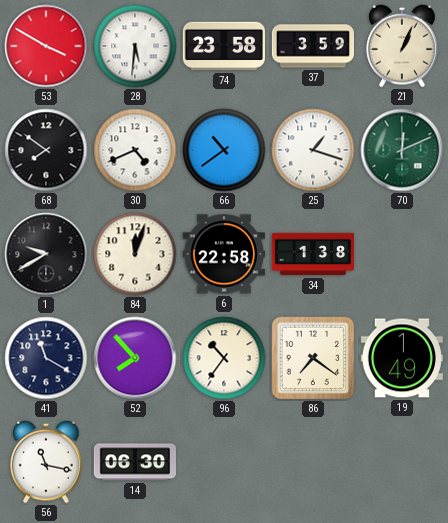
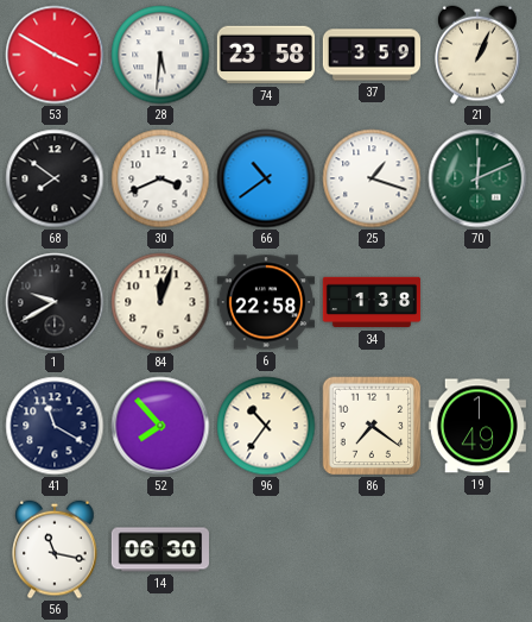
30: 4:41 -> 3:41 (160, 178)
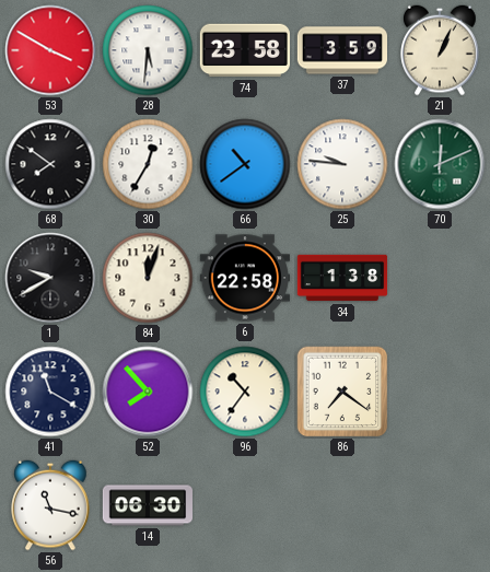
30: 3:41 -> 12:35 (148, 164)
25: 1:18 -> 9:46 (342, 164)
19: 1:49 -> none (477, 426)
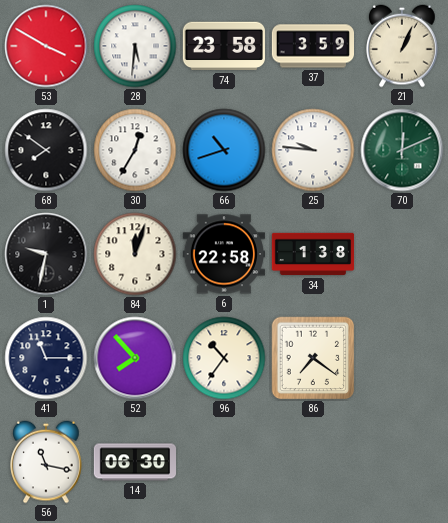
66: 10:39 -> 10:42 (224, 150)
1: 9:40 -> 9:32 (46, 254)
41: 11:20 -> 11:15 (46, 358)
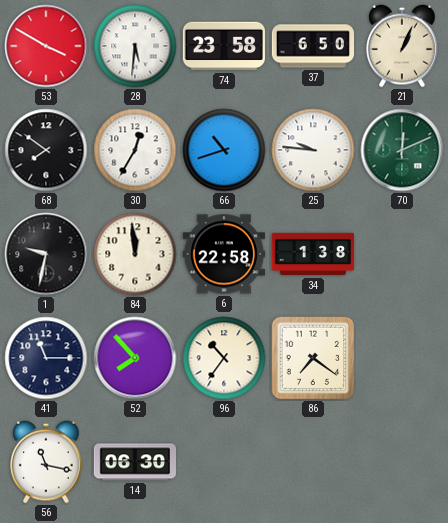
37: 3:59 -> 6:50 (312, 46)
84: 12:03 -> 11:59 (135, 254)
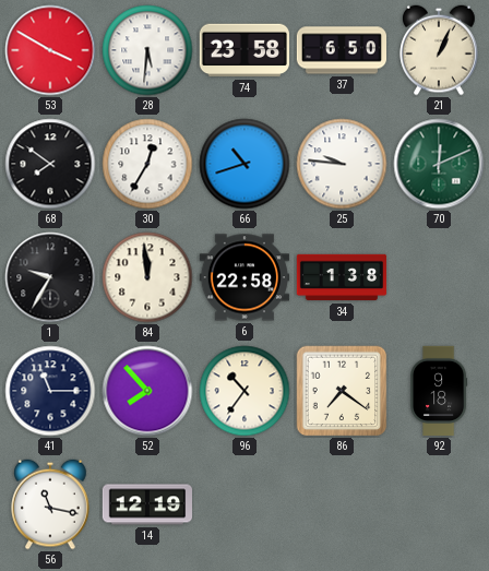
1: 9:32 -> 9:35 (50, 277)
92: none -> 9:18 (439, 391)
14: 06:30 -> 12:19 (146, 504)
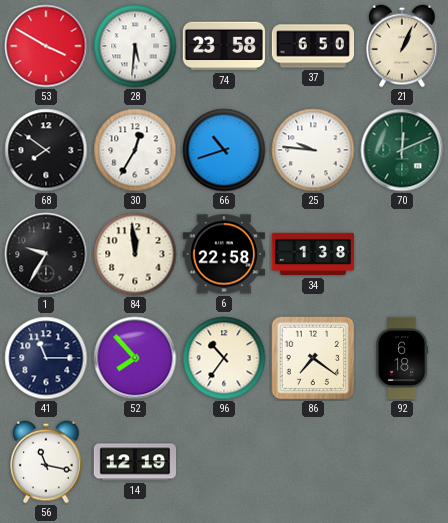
92: 9:18 -> 6:18 (402, 358)
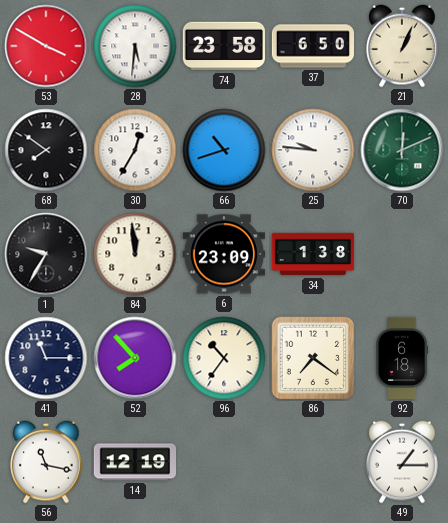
6: 22:58 -> 23:09 (223, 254)
49: none -> 1:15 (402, 462)
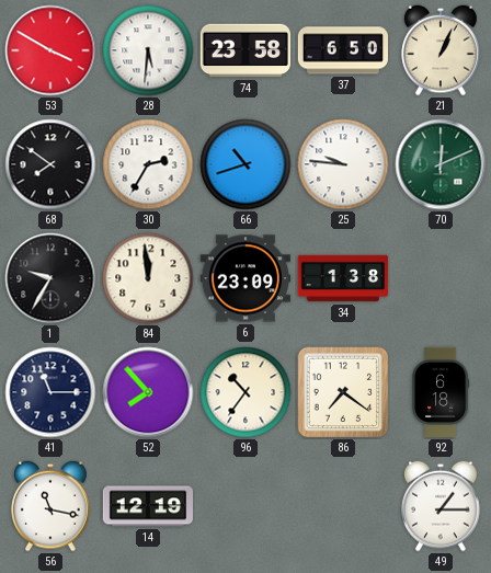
30: 12:35 -> 2:35 (148, 164)
